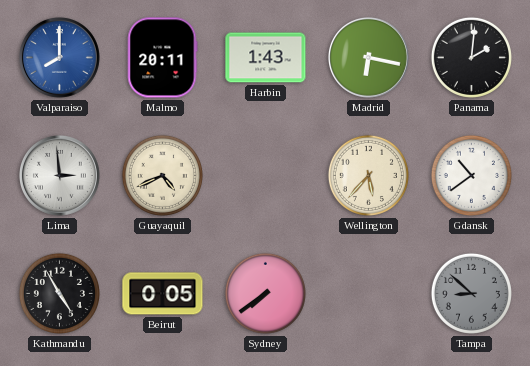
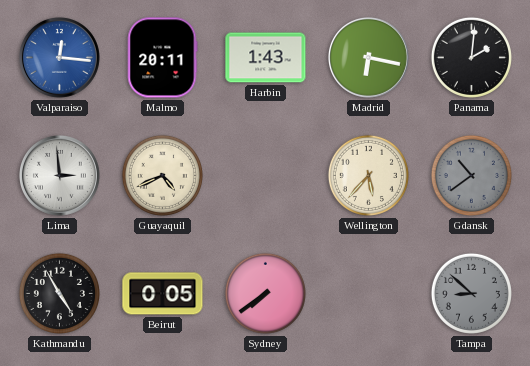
Valparaiso: 8:00 -> 12:16 (59, 57)
Gdansk dial: white -> grey (471, 175)
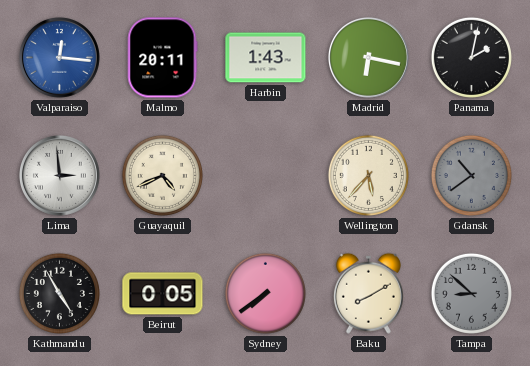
Panama: 2:01 -> 2:02 (471, 57)
Baku: none -> 8:10 (368, 293)
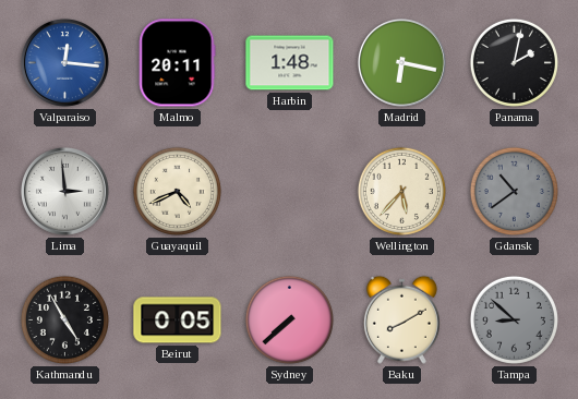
Harbin: 1:43 -> 1:48 (290, 63)
Sydney: 7:39 -> 7:38 (289, 319)
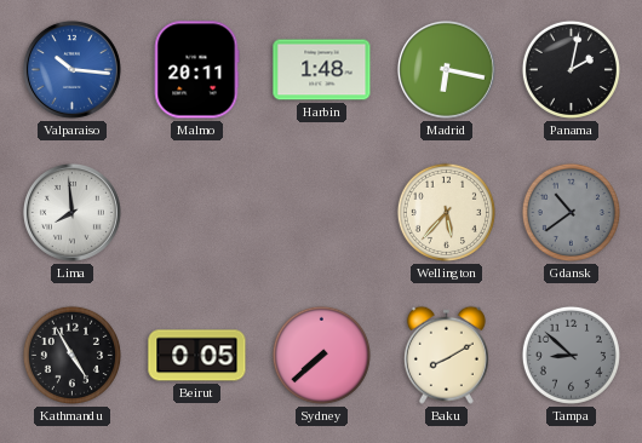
Valparaiso: 12:16 -> 10:16 (71, 69)
Lima: 2:59 -> 7:59 (71, 212)
Guayaquil: 4:41 -> none (177, 191)
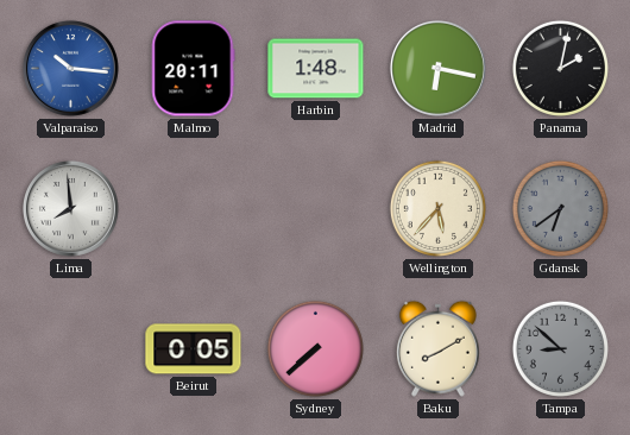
Gdansk: 10:39 -> 6:39 (560, 208)
Kathmandu: 4:55 -> none (71, 355)
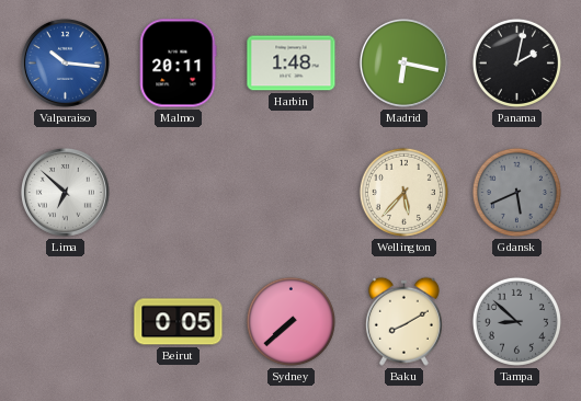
Lima: 7:59 -> 6:52 (65, 192)
Gdansk: 6:39 -> 5:41 (516, 192)
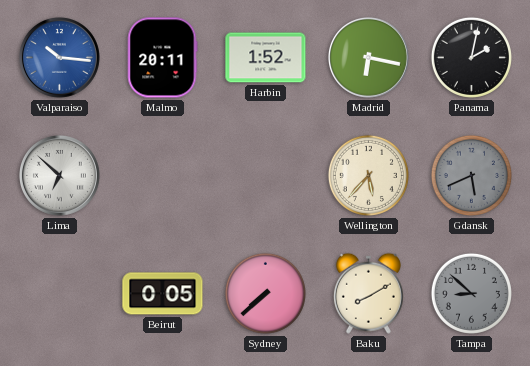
Harbin: 1:48 -> 1:52 (266, 58)
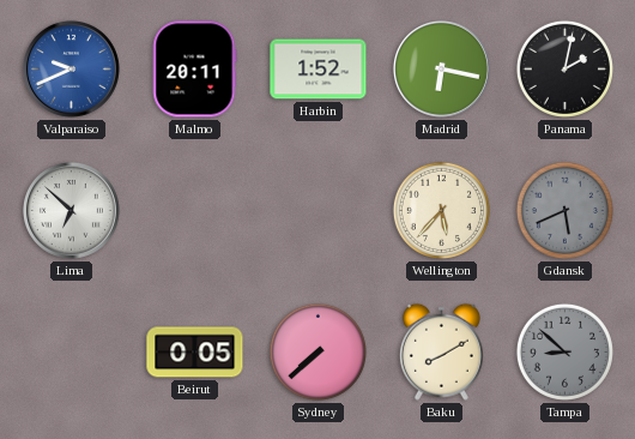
Valparaiso: 10:16 -> 9:41 (71, 68)
